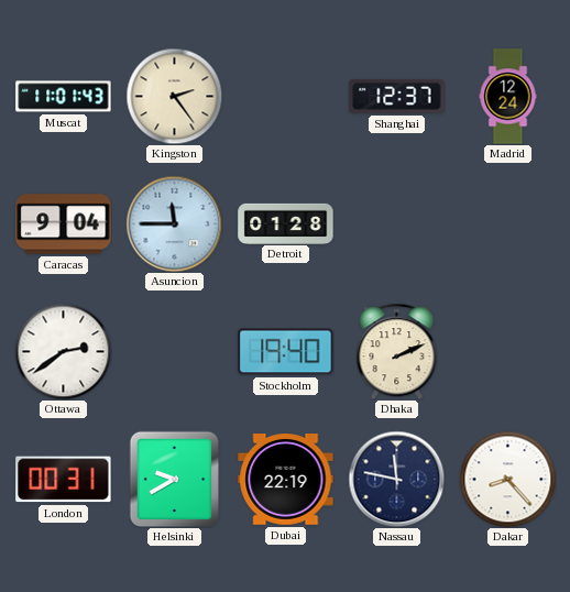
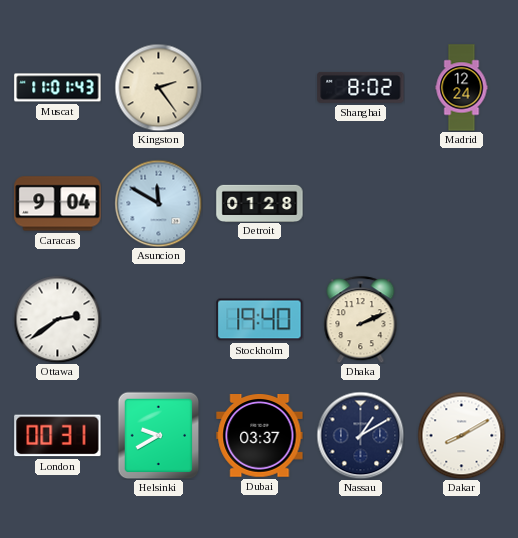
Shanghai: 12:37 -> 8:02 (361, 87)
Asuncion: 11:45 -> 11:50 (158, 203)
Dubai: 22:19 -> 03:37 (260, 436)
Nassau: 11:47 -> 1:10 (360, 435)
Dakar: 8:23 -> 8:10 (461, 435)
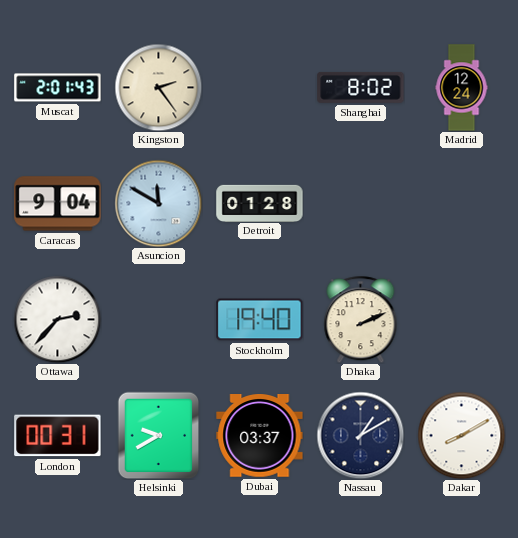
Muscat: 11:01 -> 2:01 (58, 88)
Ottawa: 2:39 -> 2:37 (57, 319)
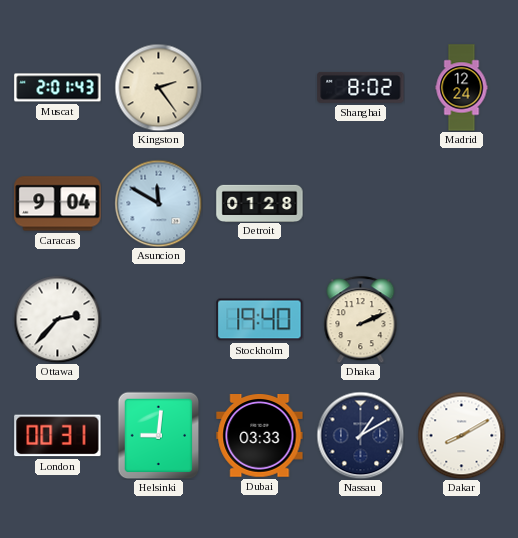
Helsinki: 9:40 -> 9:01 (159, 435)
Dubai: 03:37 -> 03:33 (260, 436)
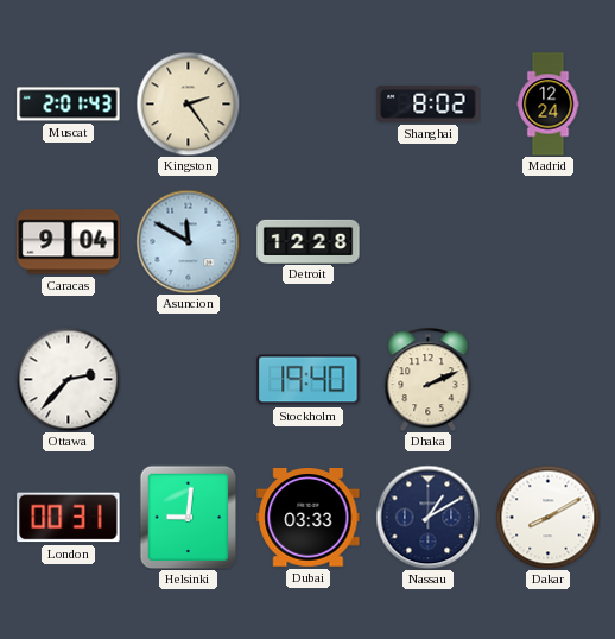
Detroit: 01:28 -> 12:28 (309, 241)
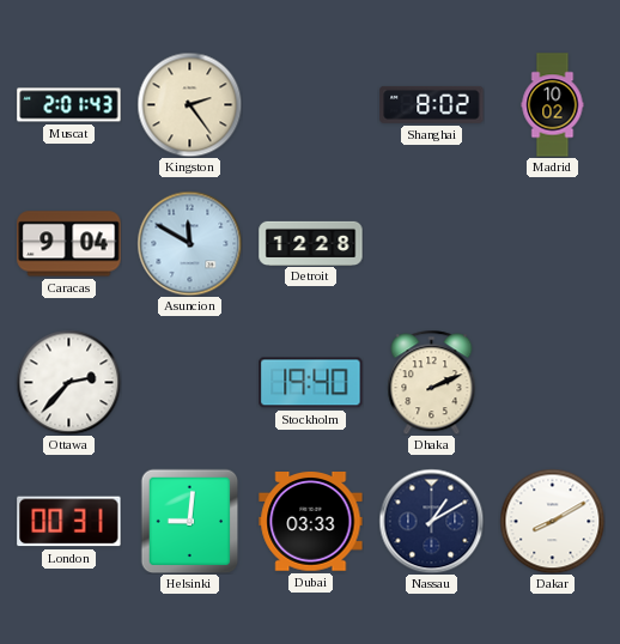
Madrid: 12:24 -> 10:02 (553, 105)
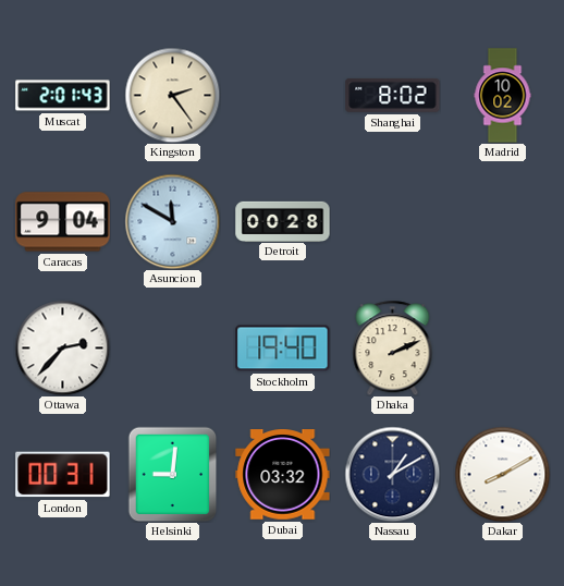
Detroit: 12:28 -> 00:28 (283, 221)
Dubai: 03:33 -> 03:32 (283, 475)
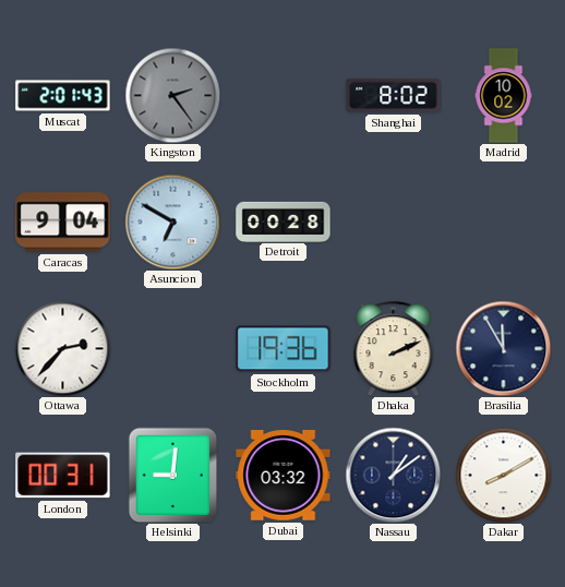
Kingston dial: cream -> grey (172, 95)
Asuncion: 11:50 -> 6:50 (172, 221)
Stockholm: 19:40 -> 19:36 (284, 349)
Brasilia: none -> 11:55 (503, 348)
Nassau: 1:10 -> 1:09 (393, 475)
